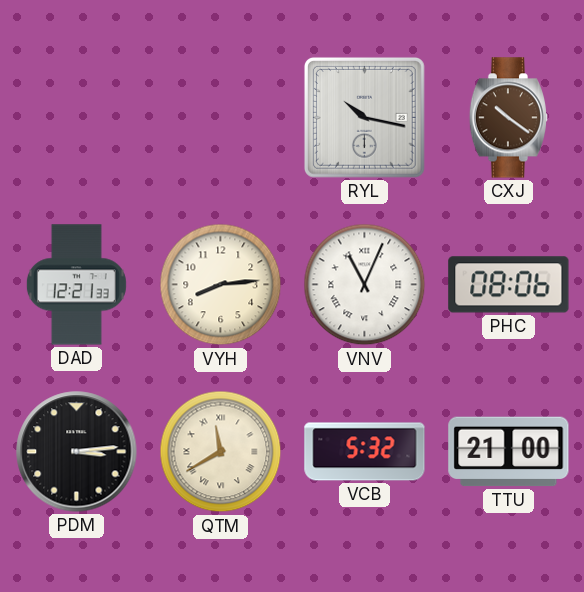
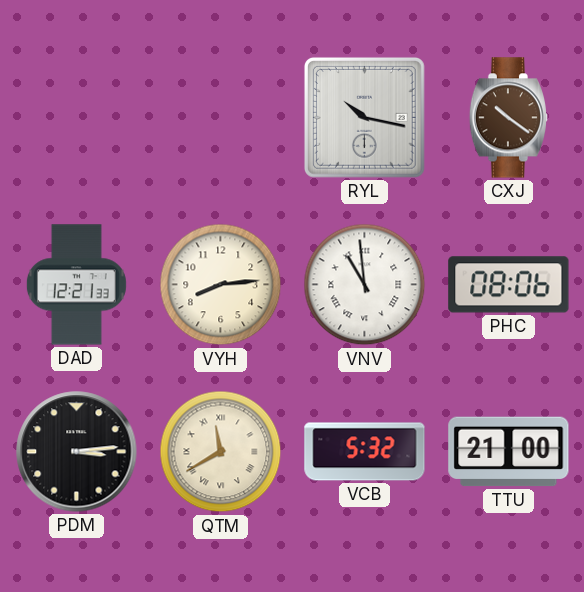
VNV: 11:04 -> 10:59 (365, 285)
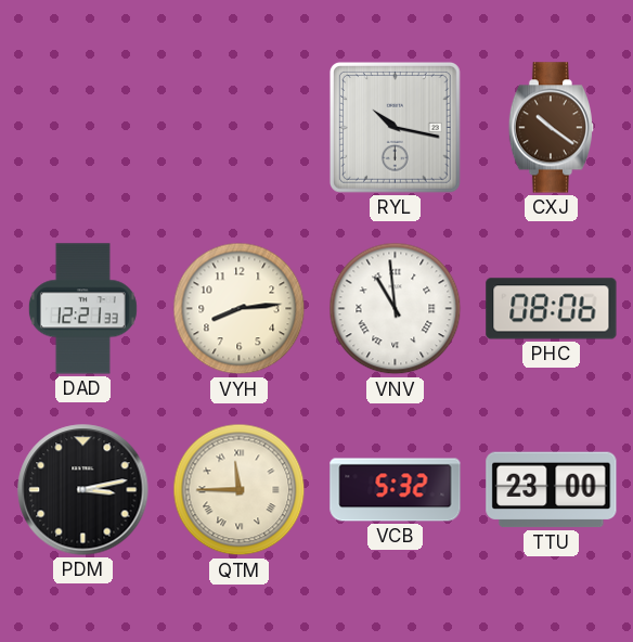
PDM: 3:14 -> 3:13 (83, 490)
QTM: 11:40 -> 11:45 (240, 490)
TTU: 21:00 -> 23:00 (552, 490)
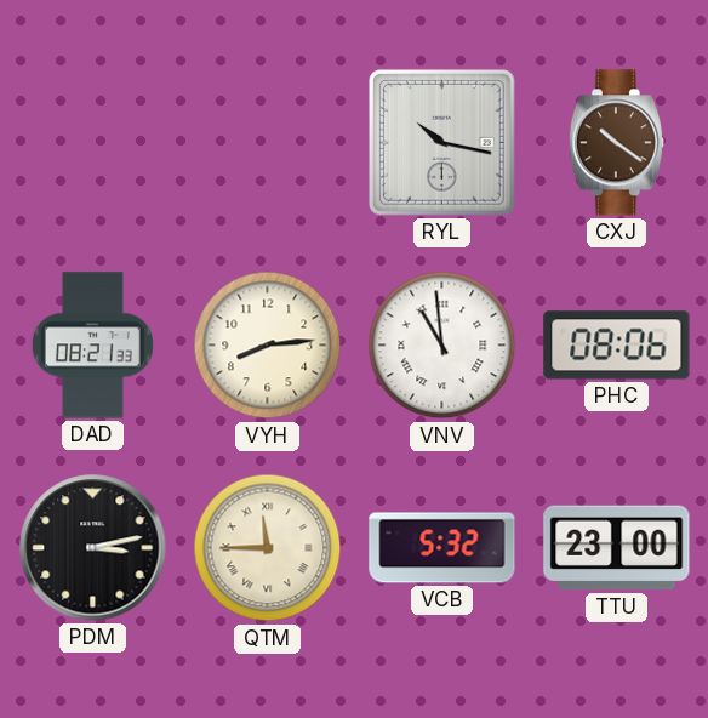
DAD: 12:21 -> 08:21 (92, 346)
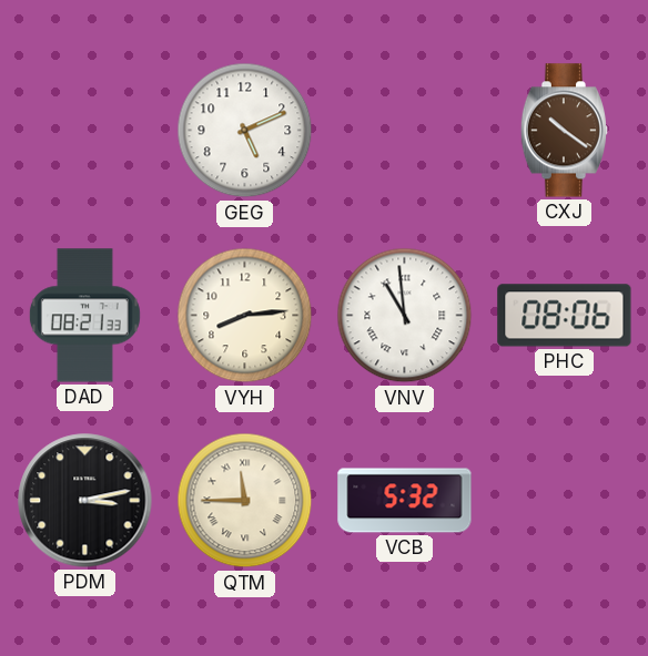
GEG: none -> 5:11 (245, 131)
RYL: 10:17 -> none (441, 142)
TTU: 23:00 -> none (617, 548)
